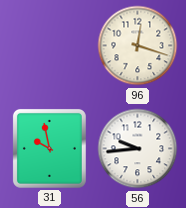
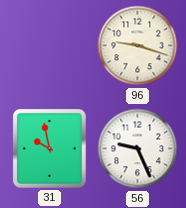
96: 12:18 -> 9:18 (138, 46)
56: 9:44 -> 9:26 (138, 149)
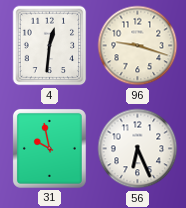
4: none -> 12:31 (50, 46)
56: 9:26 -> 6:26 (138, 149)
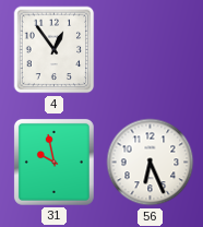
4: 12:31 -> 12:54 (55, 50)
96: 9:18 -> none (138, 46)
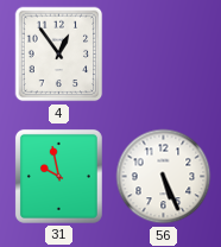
56: 6:26 -> 5:26 (164, 177)
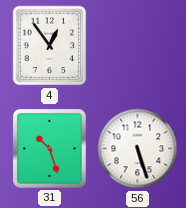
31: 9:58 -> 10:27 (49, 148)
56: 5:26 -> 5:27 (138, 149)
